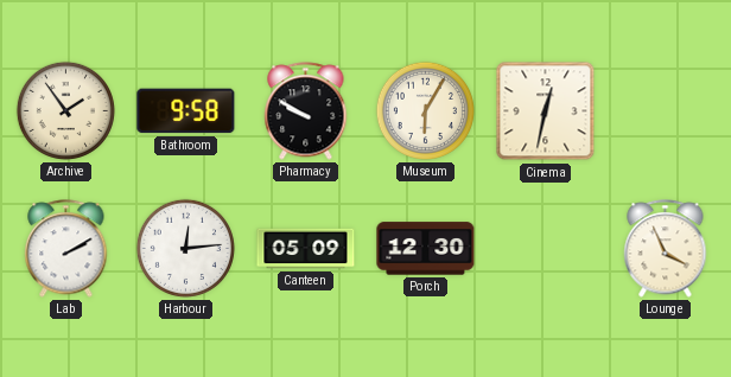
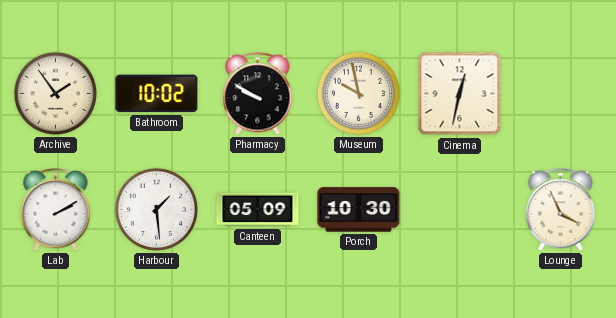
Bathroom: 9:58 -> 10:02 (157, 94)
Museum: 6:05 -> 9:58 (358, 93)
Harbour: 12:14 -> 1:29 (156, 209)
Porch: 12:30 -> 10:30 (359, 210)
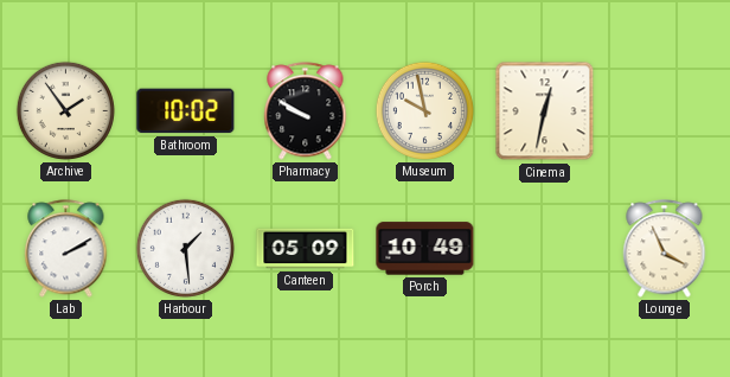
Porch: 10:30 -> 10:49 (425, 249)
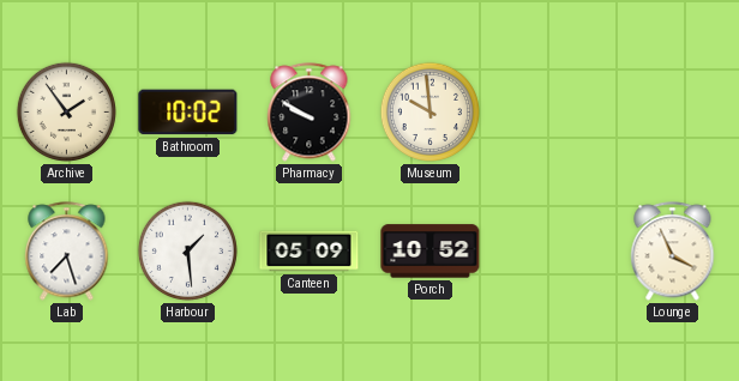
Museum: 9:58 -> 9:59 (429, 111)
Cinema: 12:32 -> none (545, 111)
Lab: 2:10 -> 7:27 (67, 252)
Porch: 10:49 -> 10:52 (431, 252)
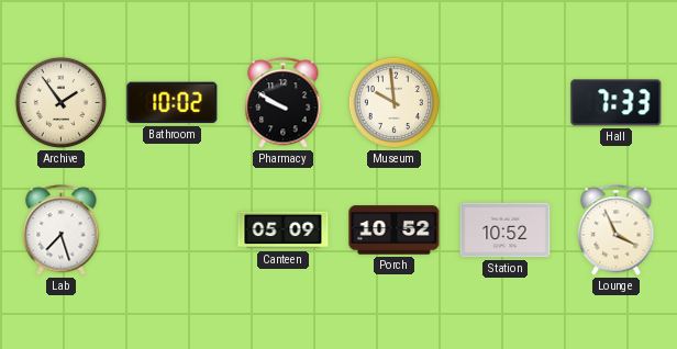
Hall: none -> 7:33 (617, 103)
Harbour: 1:29 -> none (187, 250)
Station: none -> 10:52 (506, 230)
